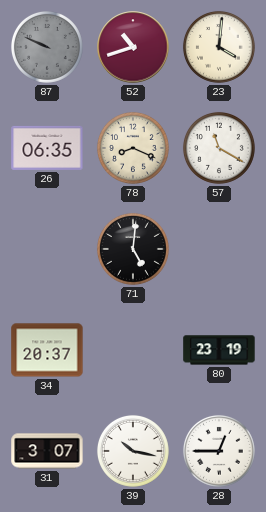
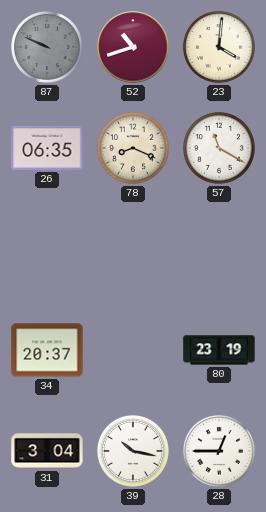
71: 5:01 -> none (133, 249)
31: 3:07 -> 3:04 (47, 451)
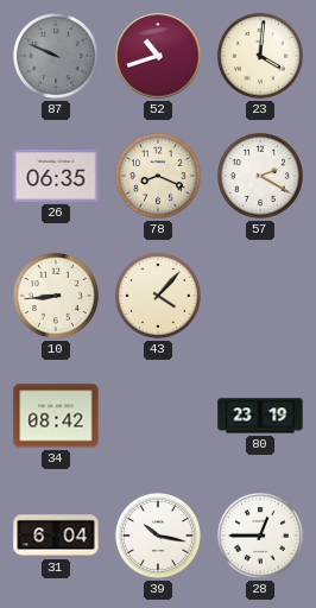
57: 11:20 -> 2:20 (260, 176)
10: none -> 8:44 (56, 296)
43: none -> 4:07 (158, 296)
34: 20:37 -> 08:42 (56, 416)
31: 3:04 -> 6:04 (56, 536)
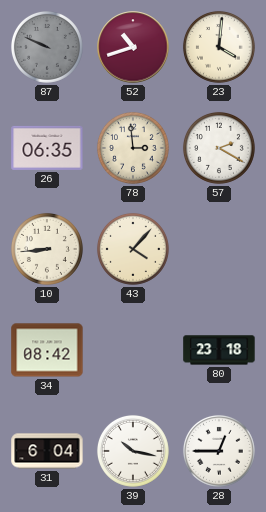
78: 8:19 -> 2:59 (133, 148)
80: 23:19 -> 23:18 (219, 350)
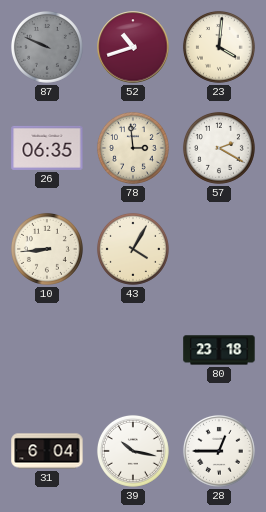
43: 4:07 -> 4:05 (133, 249)
34: 08:42 -> none (47, 350)
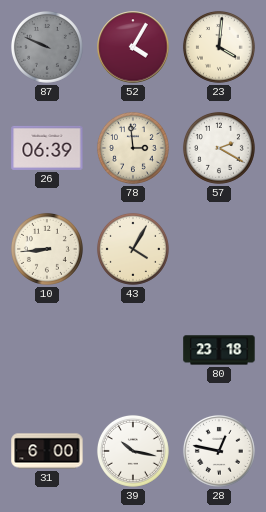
52: 10:42 -> 4:05 (133, 47)
26: 06:35 -> 06:39 (47, 148)
31: 6:04 -> 6:00 (47, 451)
28: 12:45 -> 12:47 (219, 451)
